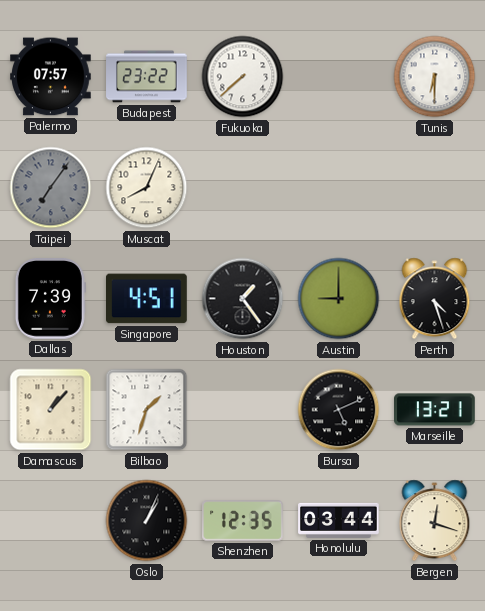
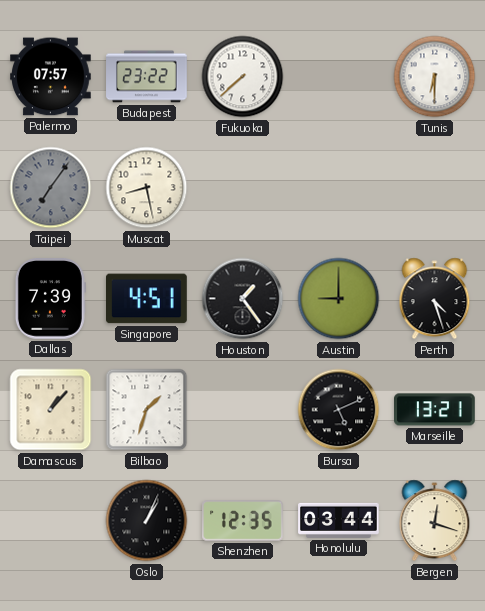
Muscat: 8:04 -> 8:28 (147, 188)
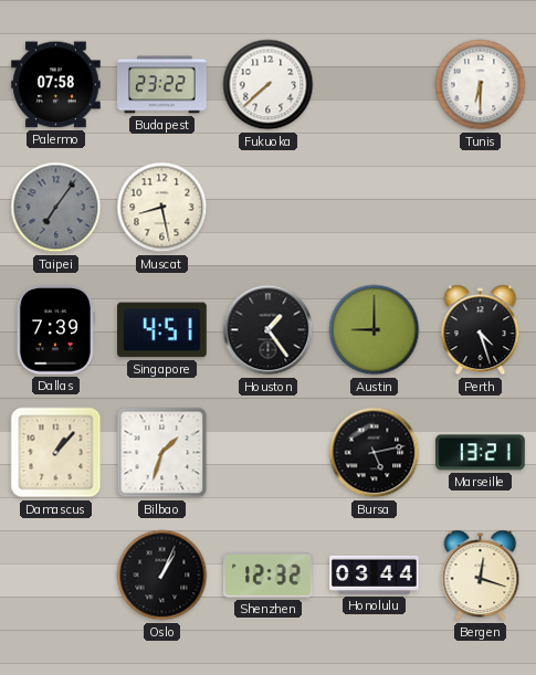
Palermo: 07:57 -> 07:58 (56, 85)
Bursa: 5:11 -> 5:13 (375, 453)
Shenzhen: 12:35 -> 12:32 (269, 576)
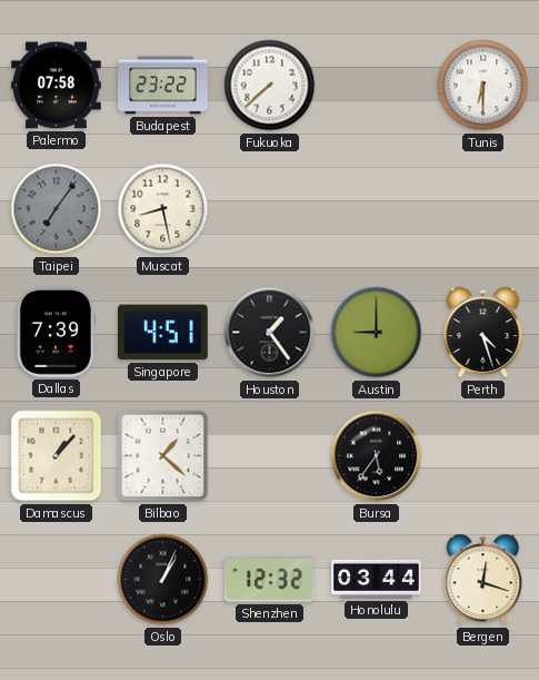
Bilbao: 1:33 -> 1:22 (163, 456)
Bursa: 5:13 -> 5:36 (377, 456)
Marseille: 13:21 -> none (481, 453)
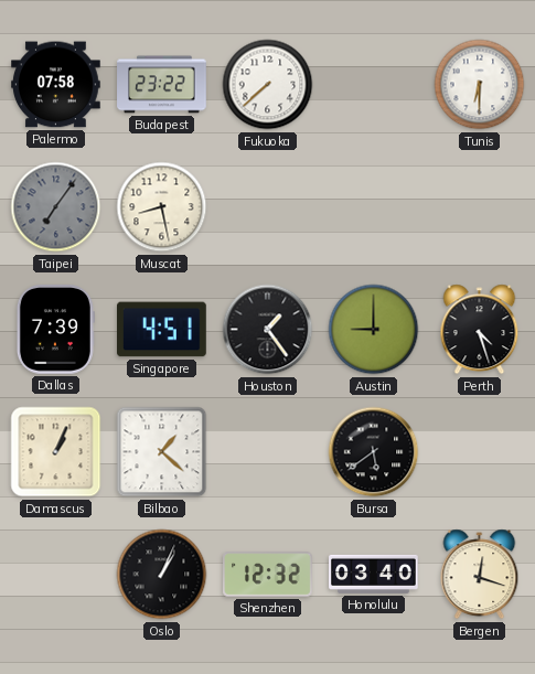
Damascus: 1:07 -> 1:04 (56, 452)
Bursa: 5:36 -> 5:39 (374, 452)
Honolulu: 03:44 -> 03:40 (374, 574)
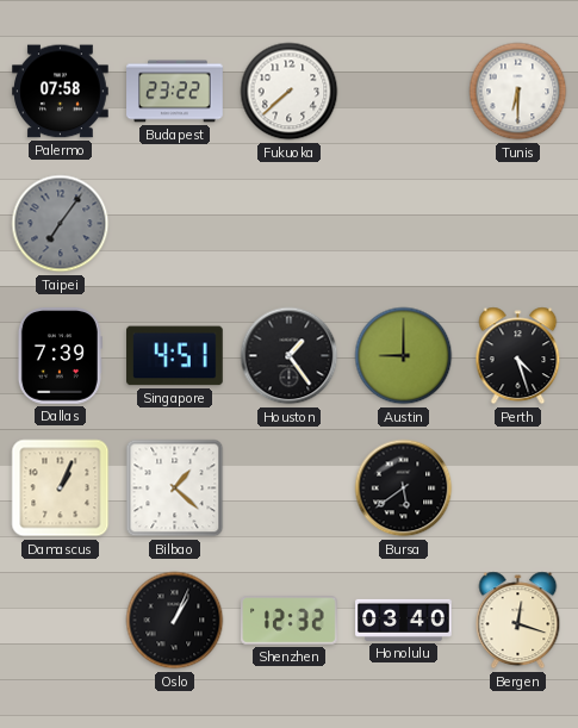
Muscat: 8:28 -> none (162, 207)
